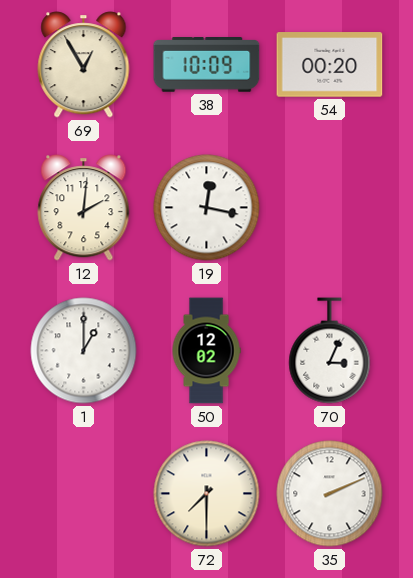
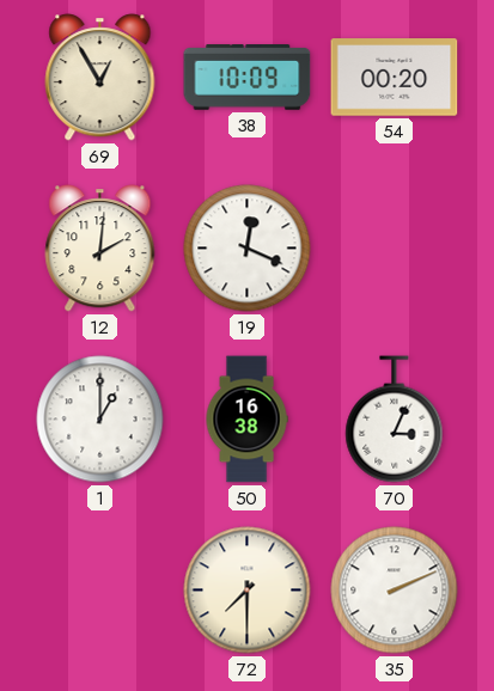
19: 12:17 -> 12:19 (248, 249)
50: 12:02 -> 16:38 (246, 420)
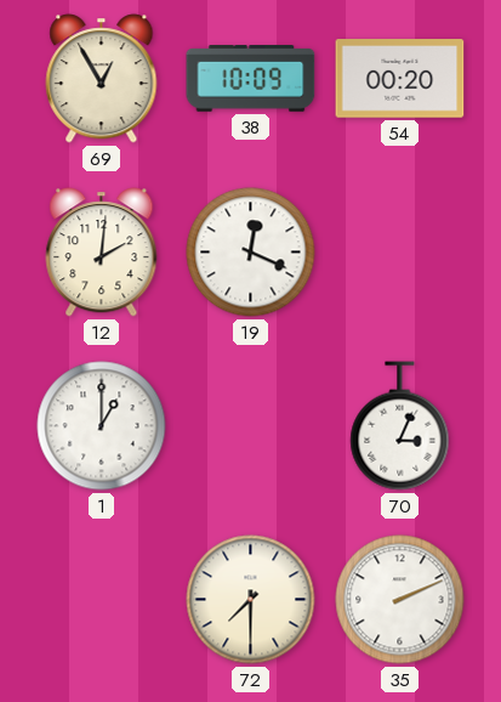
50: 16:38 -> none (246, 420)
